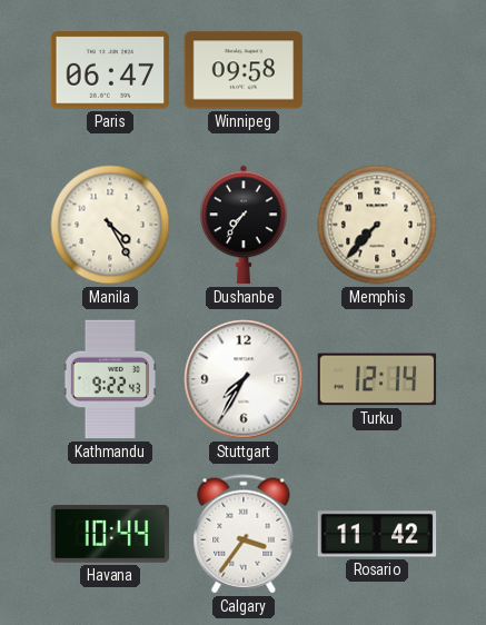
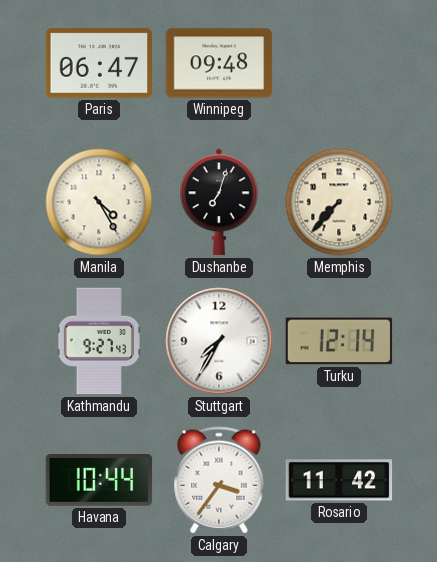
Winnipeg: 09:58 -> 09:48 (219, 63)
Dushanbe: 7:36 -> 7:03 (219, 202)
Kathmandu: 9:22 -> 9:27 (99, 341)
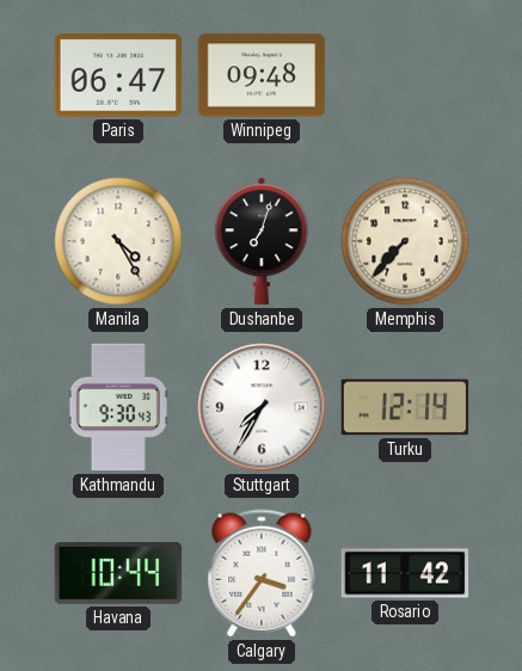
Kathmandu: 9:27 -> 9:30 (118, 407)
